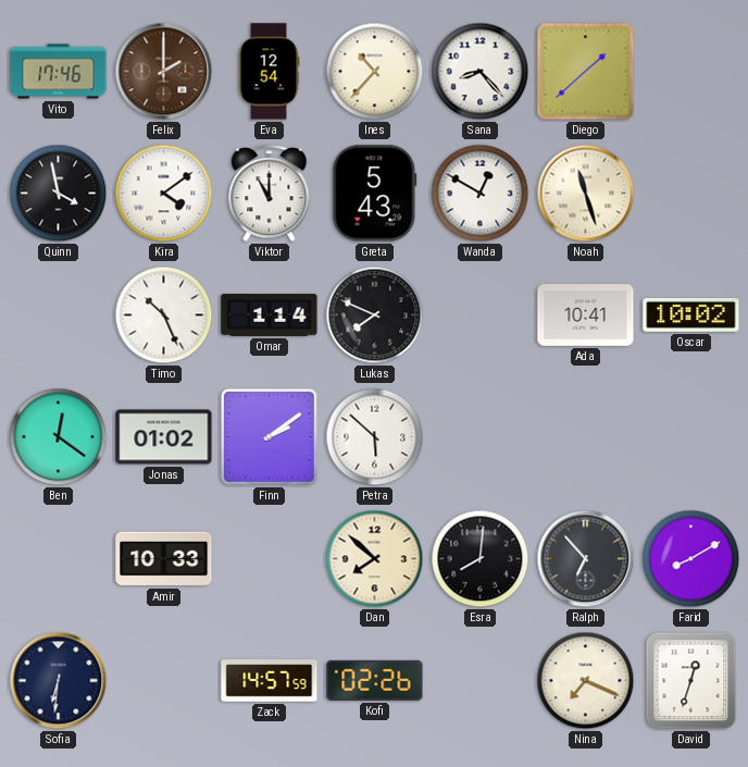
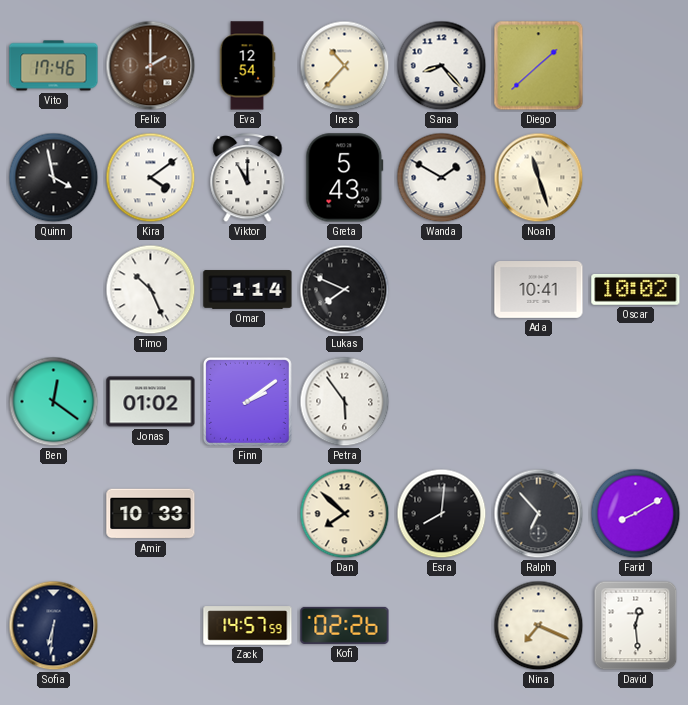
Wanda: 12:50 -> 1:50 (442, 178)
Petra: 5:52 -> 5:54 (345, 402)
David: 12:33 -> 12:29 (636, 626)
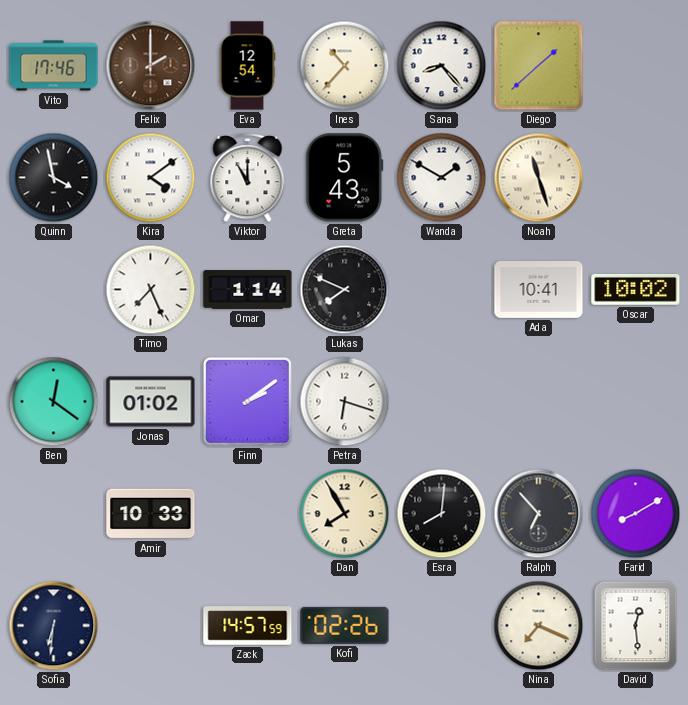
Timo: 10:26 -> 7:26 (151, 290)
Petra: 5:54 -> 6:18 (345, 402)
Dan: 7:52 -> 7:55 (345, 514)
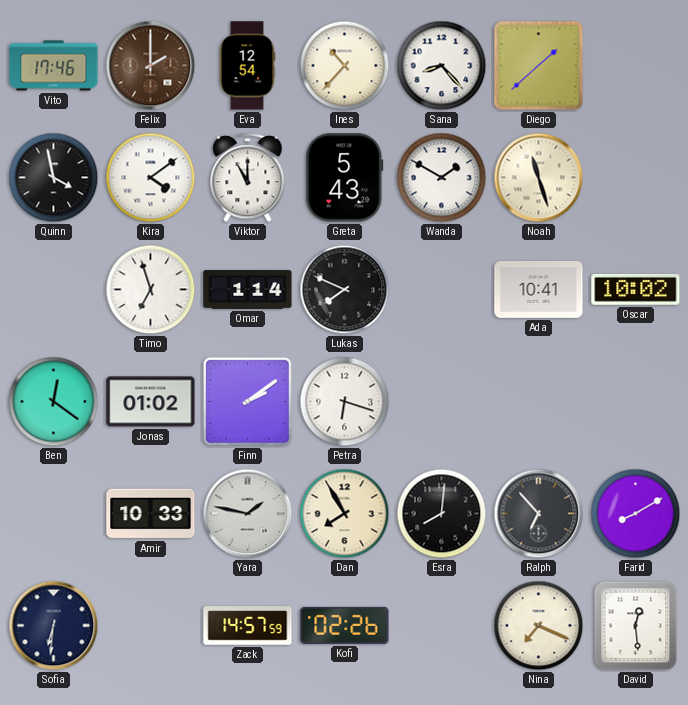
Timo: 7:26 -> 6:57 (151, 290)
Yara: none -> 1:47 (248, 514)
